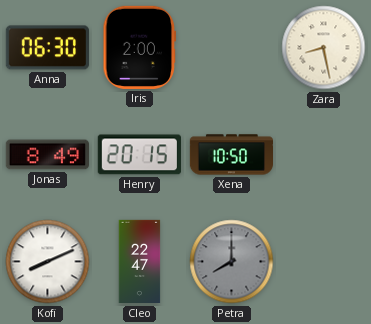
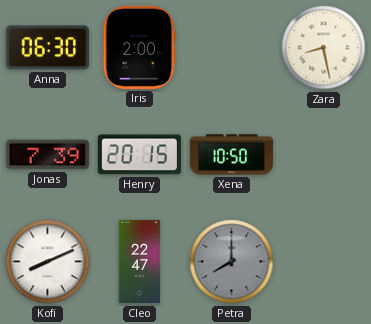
Jonas: 8:49 -> 7:39 (47, 155)
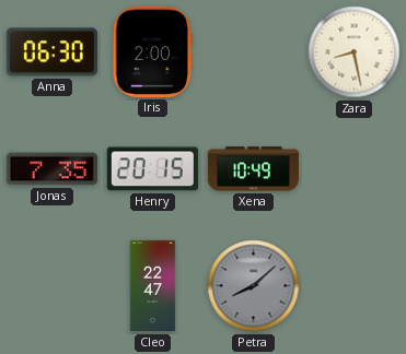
Jonas: 7:39 -> 7:35 (51, 169)
Xena: 10:50 -> 10:49 (253, 169)
Kofi: 8:11 -> none (48, 262)
Petra: 8:00 -> 8:08 (254, 286)
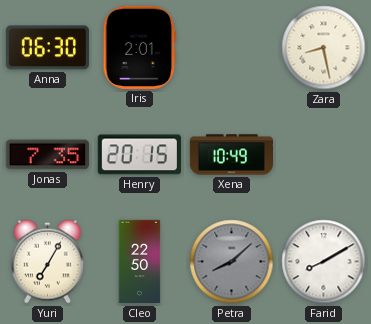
Iris: 2:00 -> 2:01 (140, 47)
Yuri: none -> 7:05 (47, 262)
Cleo: 22:47 -> 22:50 (140, 262)
Farid: none -> 8:10 (324, 262)
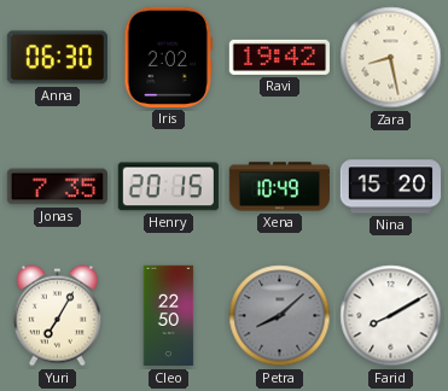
Iris: 2:01 -> 2:02 (169, 57)
Ravi: none -> 19:42 (279, 57)
Nina: none -> 15:20 (390, 187)
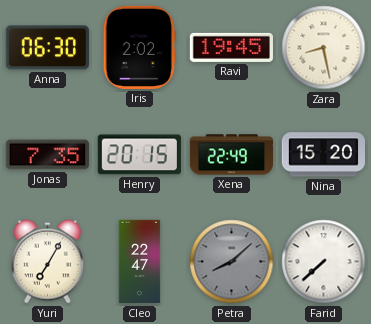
Ravi: 19:42 -> 19:45 (231, 47)
Xena: 10:49 -> 22:49 (231, 155)
Cleo: 22:50 -> 22:47 (140, 262)
Farid: 8:10 -> 7:38 (324, 262)
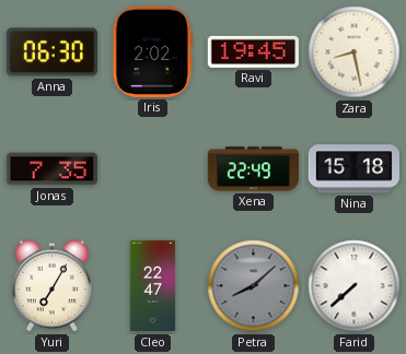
Henry: 20:15 -> none (139, 155)
Nina: 15:20 -> 15:18 (353, 169)
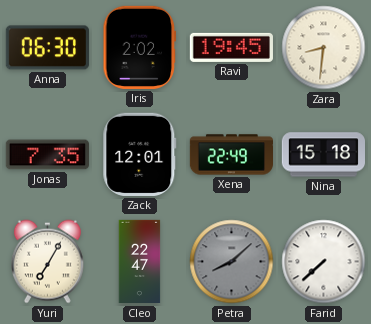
Zara: 8:28 -> 8:31 (324, 48)
Zack: none -> 12:01 (140, 154)
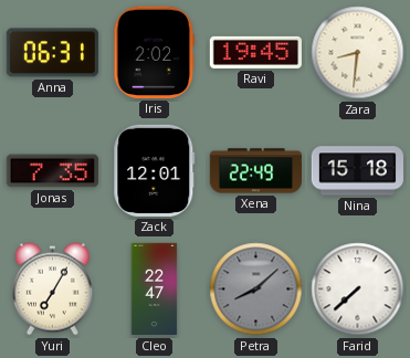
Anna: 06:30 -> 06:31 (52, 53)
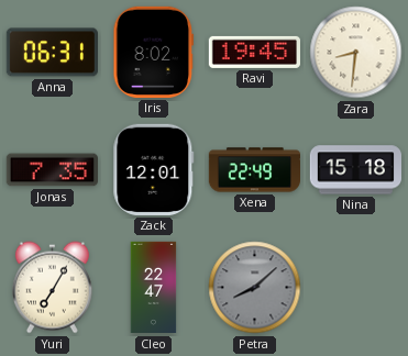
Iris: 2:02 -> 8:02 (154, 52)
Farid: 7:38 -> none (358, 289)
